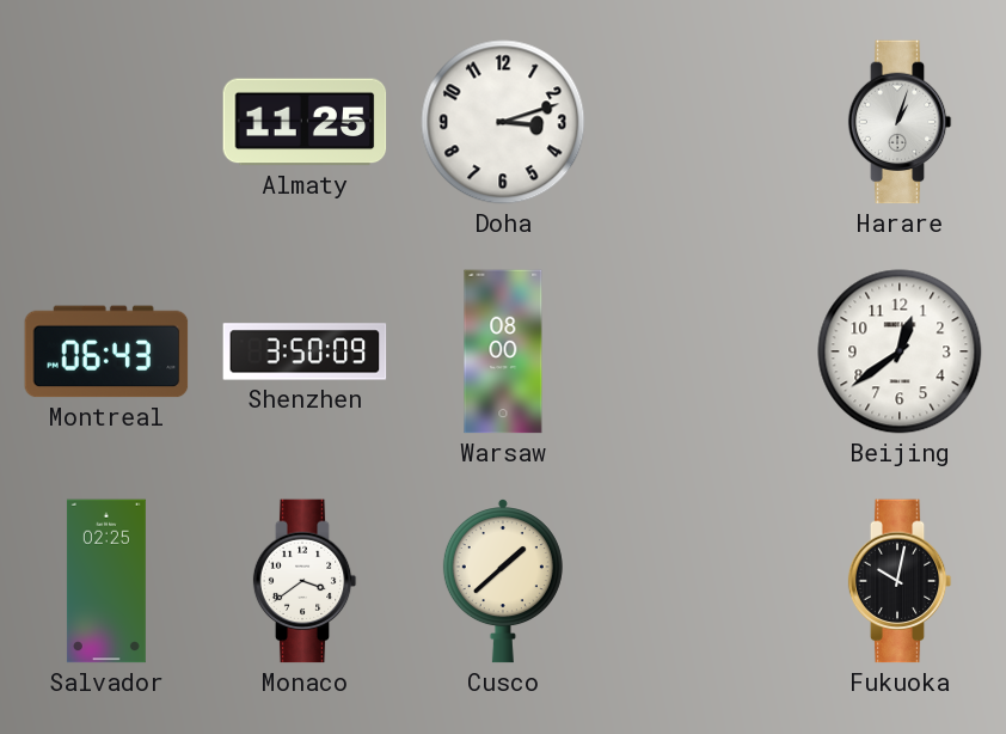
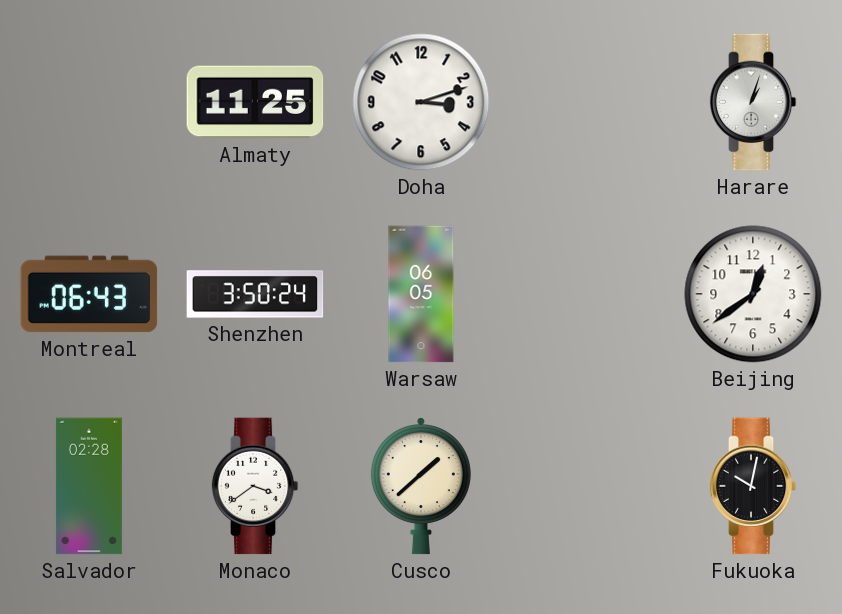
Shenzhen: 3:50:09 -> 3:50:24 (255, 294)
Warsaw: 08:00 -> 06:05 (421, 294)
Salvador: 02:25 -> 02:28 (89, 486)
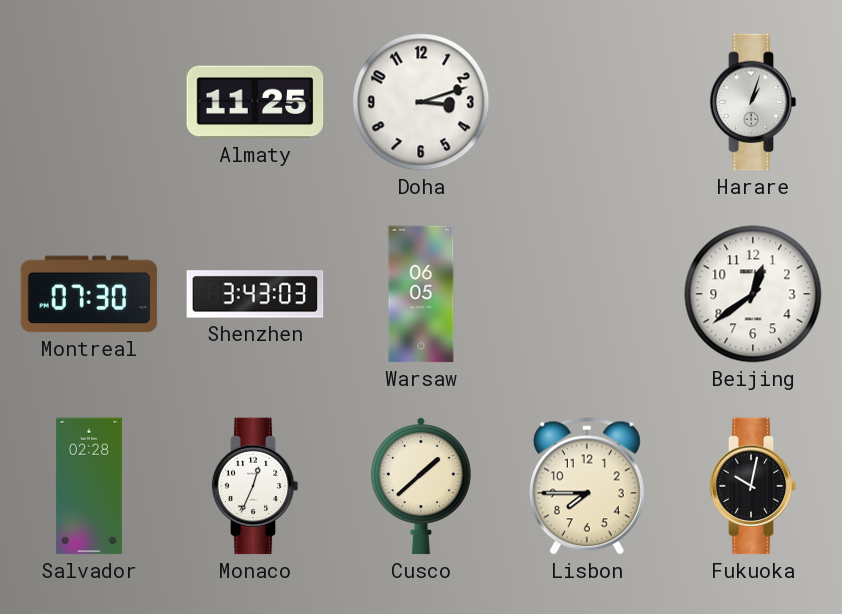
Montreal: 06:43 -> 07:30 (89, 294)
Shenzhen: 3:50 -> 3:43 (255, 294)
Monaco: 3:39 -> 12:34 (255, 486)
Lisbon: none -> 7:45 (587, 486)
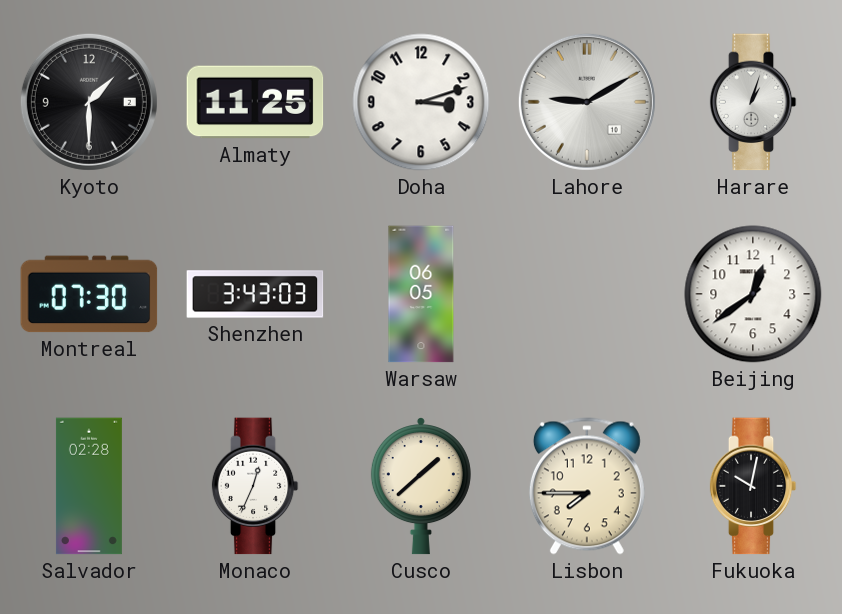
Kyoto: none -> 1:30 (89, 102)
Lahore: none -> 9:10 (587, 102)
